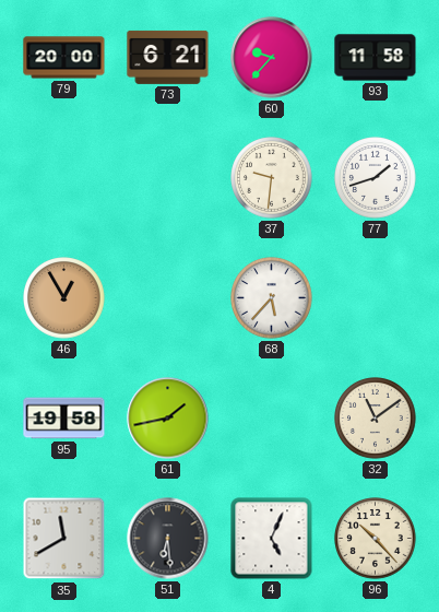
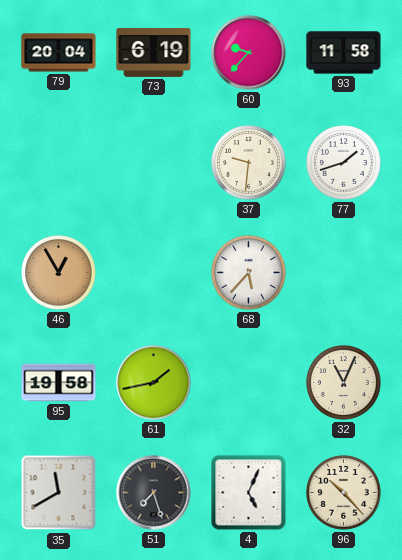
79: 20:00 -> 20:04 (59, 53)
73: 6:21 -> 6:19 (154, 52)
32: 11:09 -> 11:04 (344, 383)
51: 6:29 -> 7:27 (154, 493)
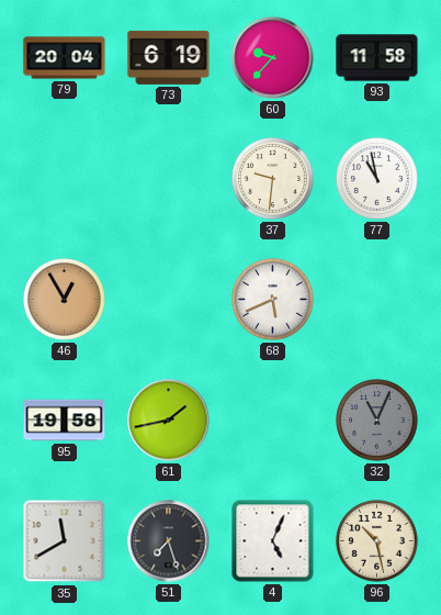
77: 1:42 -> 10:58 (377, 179)
68: 5:37 -> 5:41 (273, 300)
32 dial: cream -> grey (377, 421)
96: 10:23 -> 10:28 (377, 541)
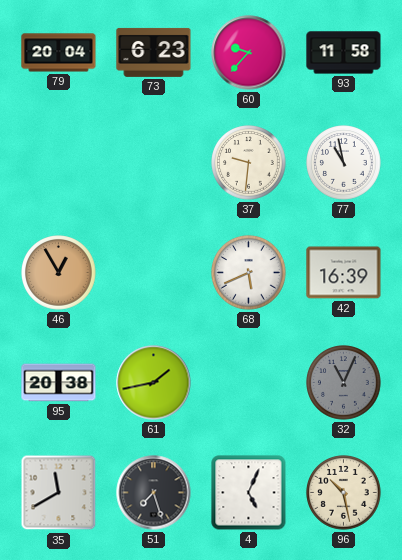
73: 6:19 -> 6:23 (154, 52)
42: none -> 16:39 (344, 273)
95: 19:58 -> 20:38 (59, 383)
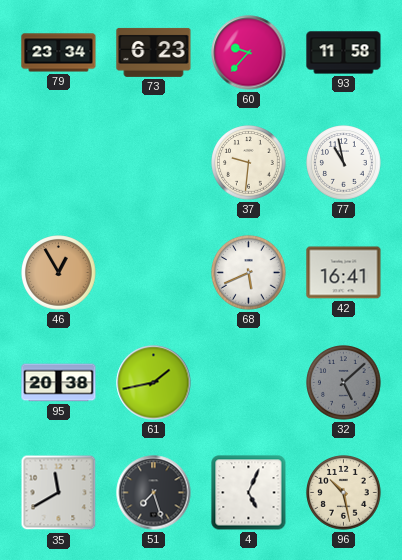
79: 20:04 -> 23:34 (59, 53)
42: 16:39 -> 16:41 (344, 273)
32: 11:04 -> 5:08 (344, 383)
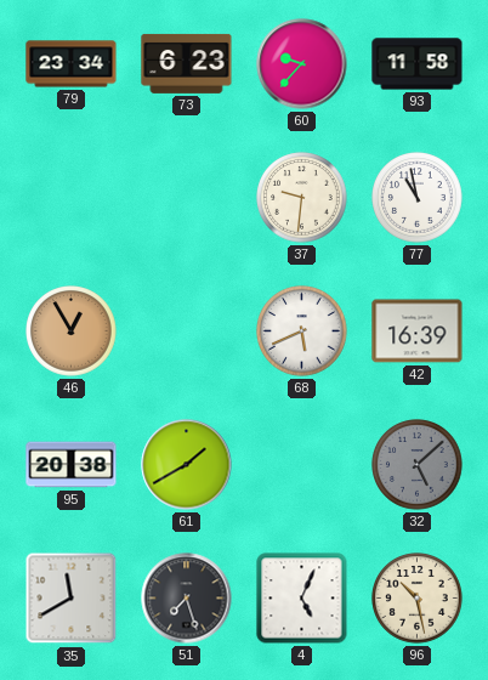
42: 16:41 -> 16:39 (418, 331)
61: 1:43 -> 1:40 (187, 465)
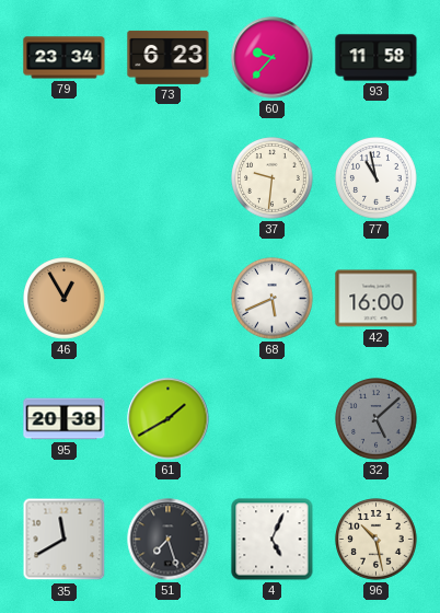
42: 16:39 -> 16:00 (377, 299)
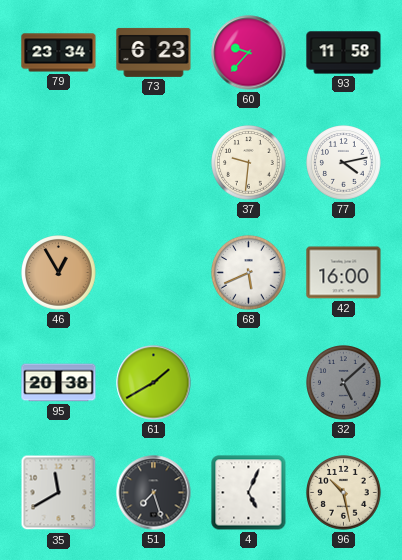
77: 10:58 -> 4:13 (344, 163)
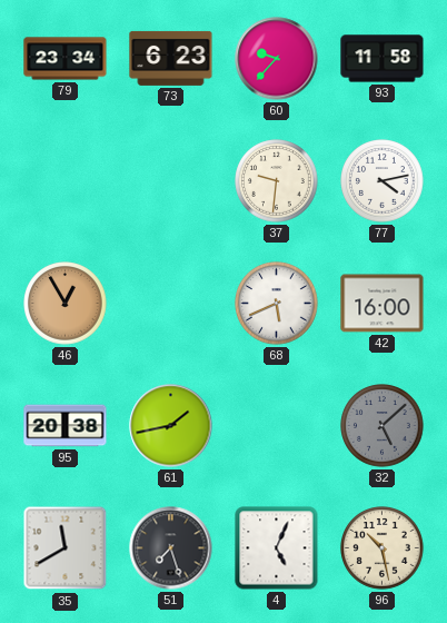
61: 1:40 -> 1:43 (171, 426)
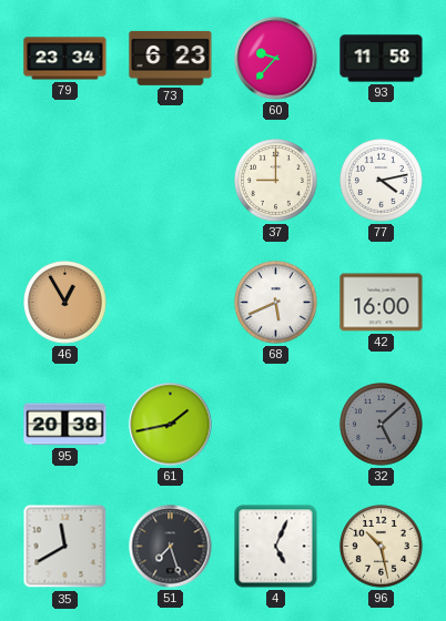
37: 9:31 -> 9:00 (276, 181)
